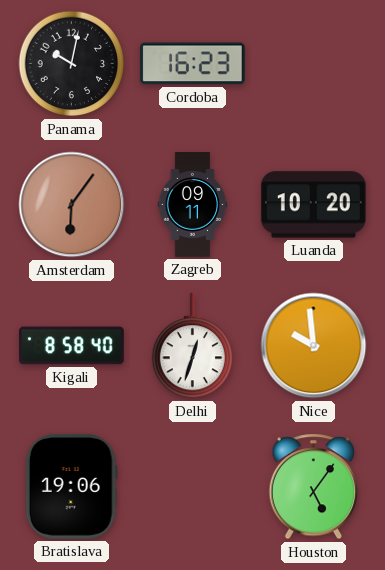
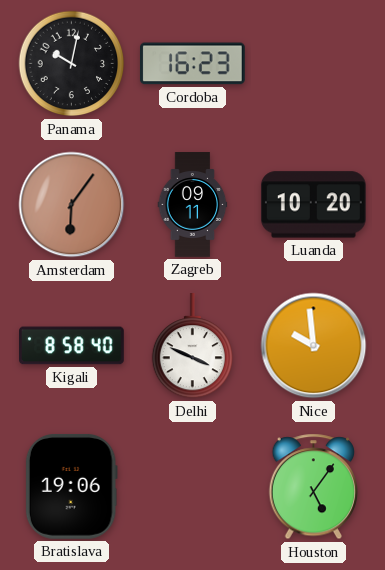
Delhi: 12:33 -> 3:49 (192, 347)
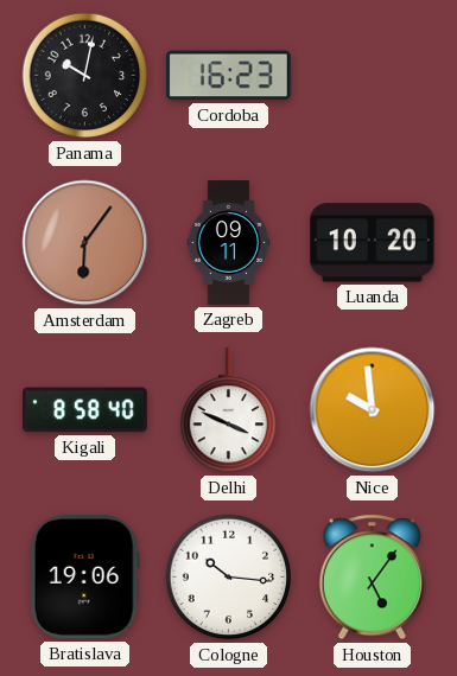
Cologne: none -> 10:16 (229, 578)
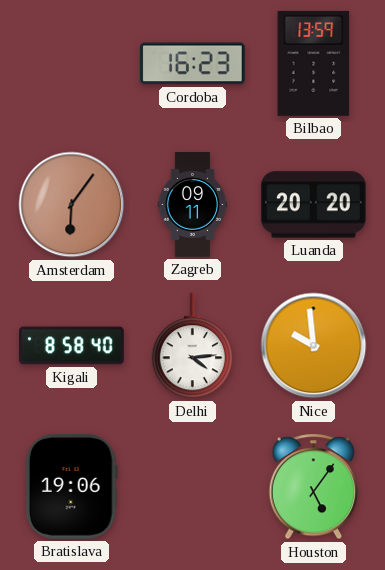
Panama: 10:02 -> none (85, 76)
Bilbao: none -> 13:59 (314, 63)
Luanda: 10:20 -> 20:20 (313, 205)
Delhi: 3:49 -> 4:14 (192, 347)
Cologne: 10:16 -> none (229, 578)
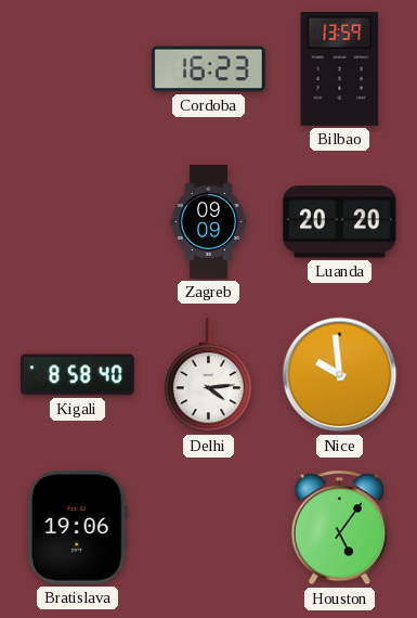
Amsterdam: 6:06 -> none (72, 205)
Zagreb: 09:11 -> 09:09 (209, 222)
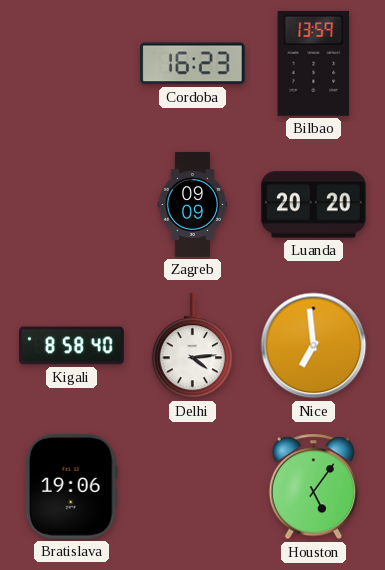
Nice: 9:59 -> 6:59 (314, 346)
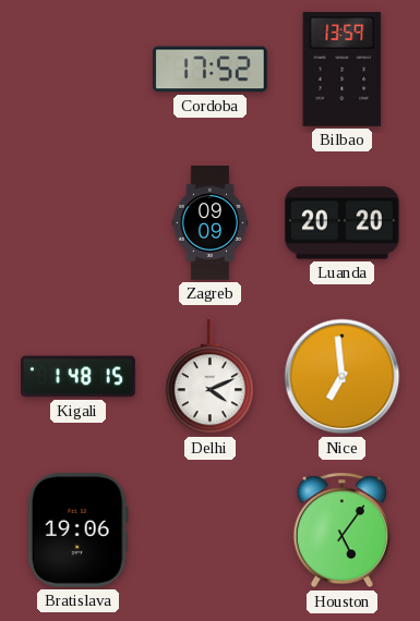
Cordoba: 16:23 -> 17:52 (209, 70)
Kigali: 8:58 -> 1:48 (79, 377)
Delhi: 4:14 -> 4:11 (209, 378)
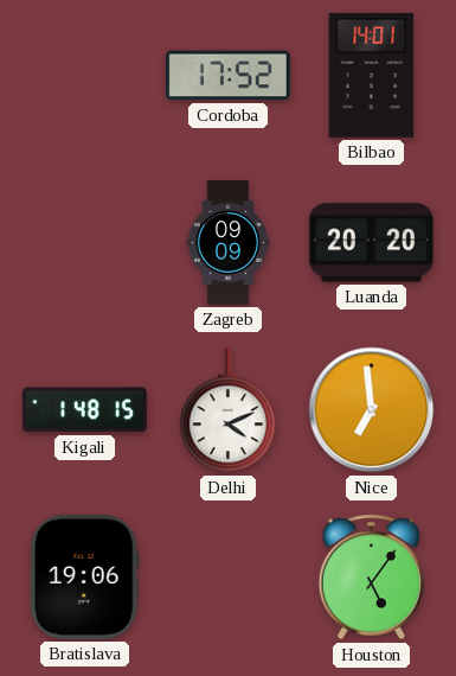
Bilbao: 13:59 -> 14:01 (372, 75)
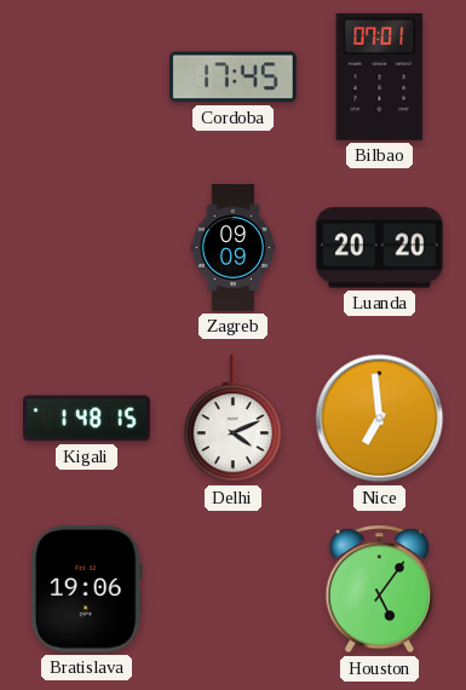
Cordoba: 17:52 -> 17:45 (232, 77)
Bilbao: 14:01 -> 07:01 (380, 76)
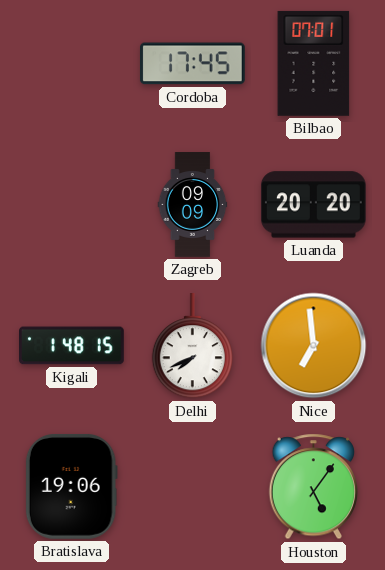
Delhi: 4:11 -> 7:41 (192, 347)
